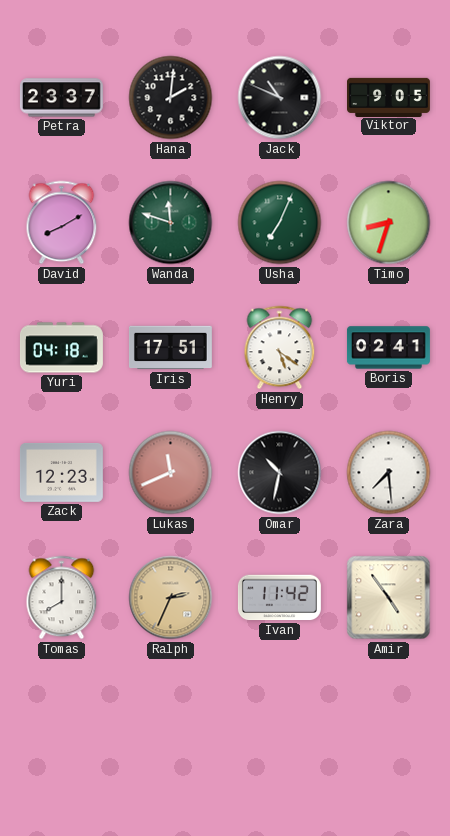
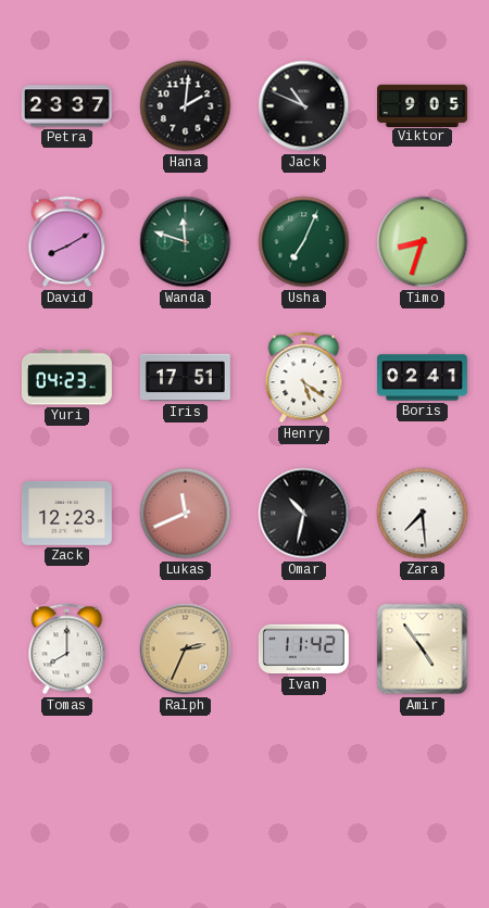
Yuri: 04:18 -> 04:23 (66, 378)
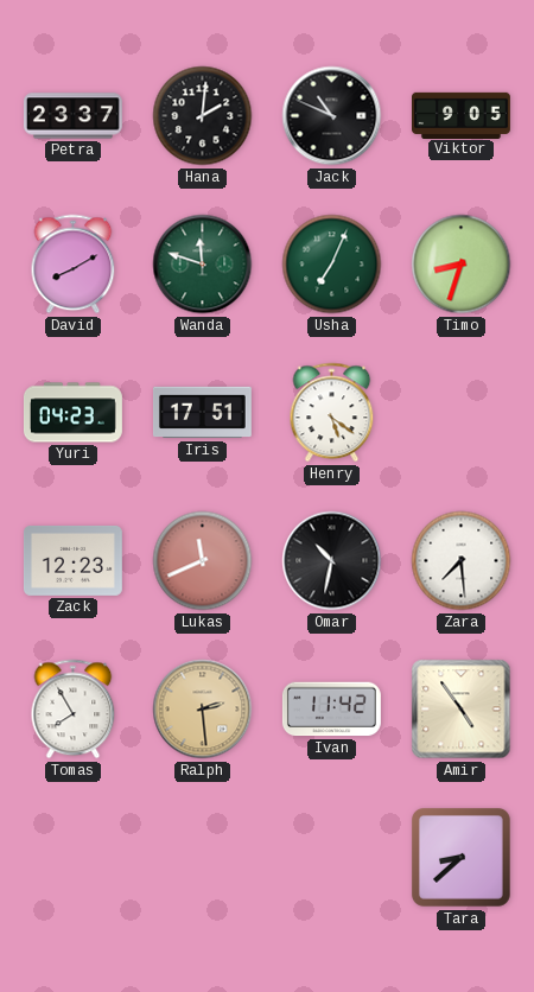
Boris: 02:41 -> none (422, 378)
Tomas: 8:00 -> 7:55 (74, 710)
Ralph: 2:34 -> 2:29 (203, 710)
Tara: none -> 8:38 (460, 857)
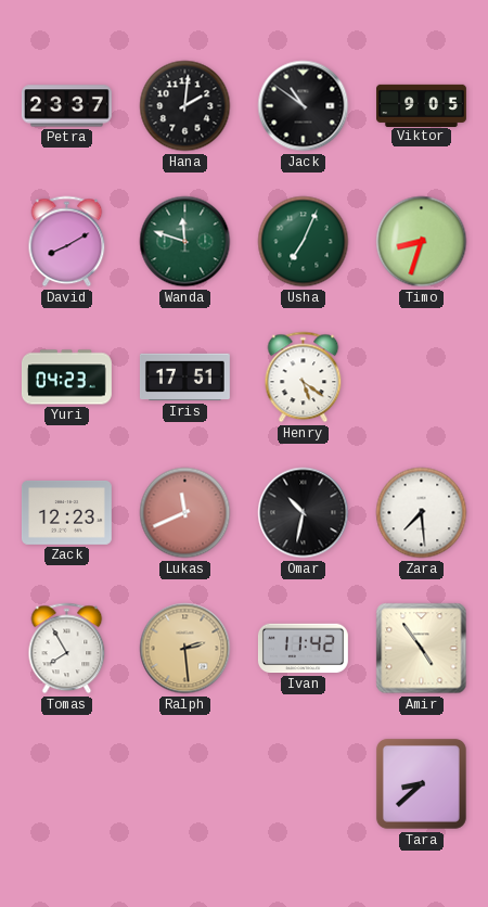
Jack: 10:49 -> 10:51 (304, 106)
